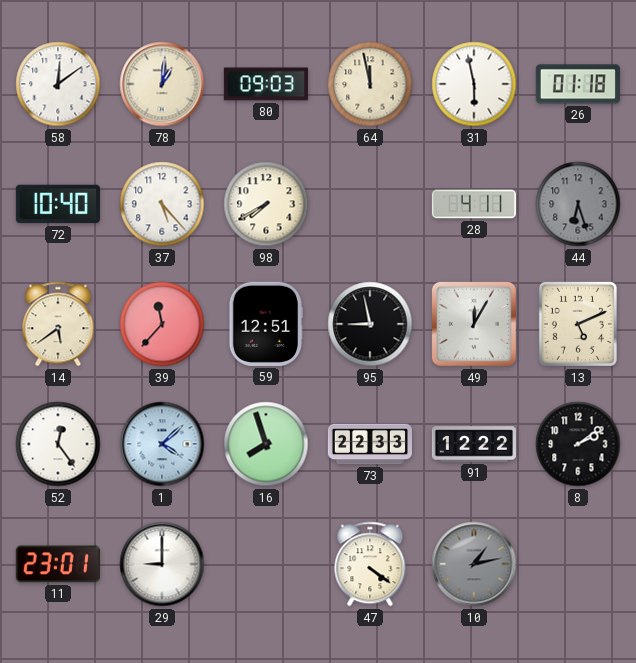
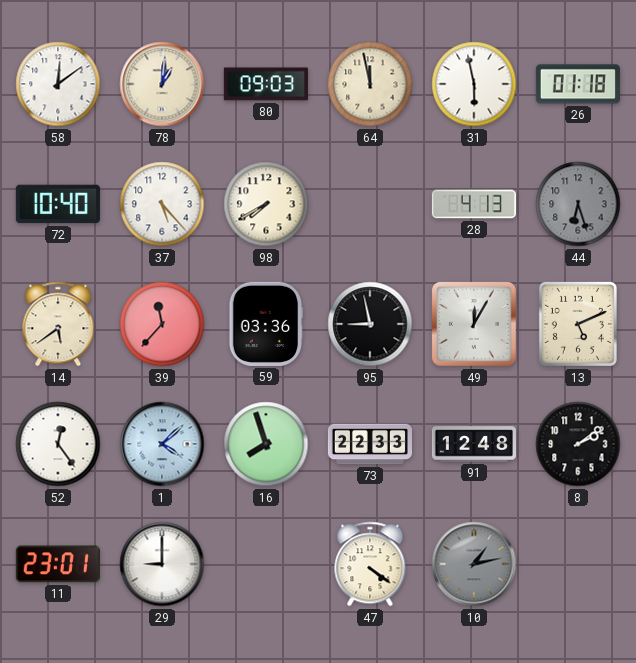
28: 4:11 -> 4:13 (474, 204)
59: 12:51 -> 03:36 (265, 324)
91: 12:22 -> 12:48 (474, 444)
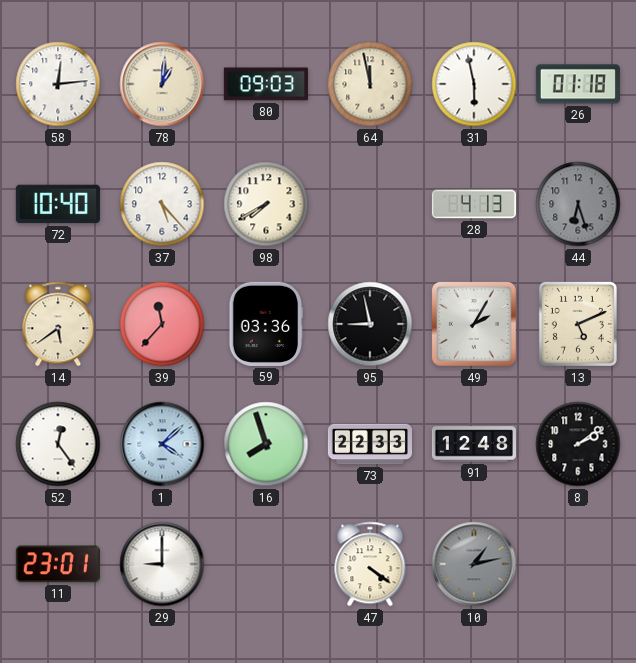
58: 12:09 -> 12:14 (58, 84)
49: 12:05 -> 2:05 (474, 324)
